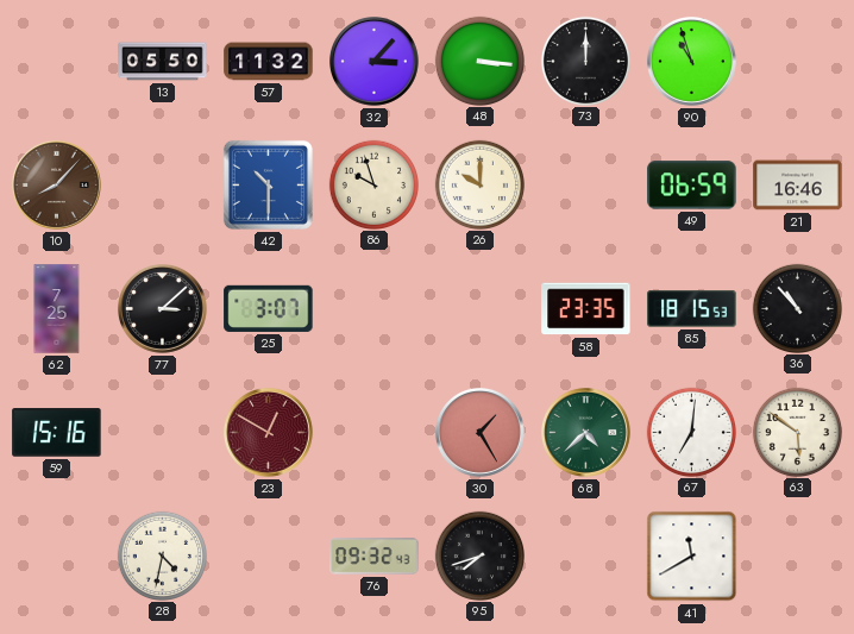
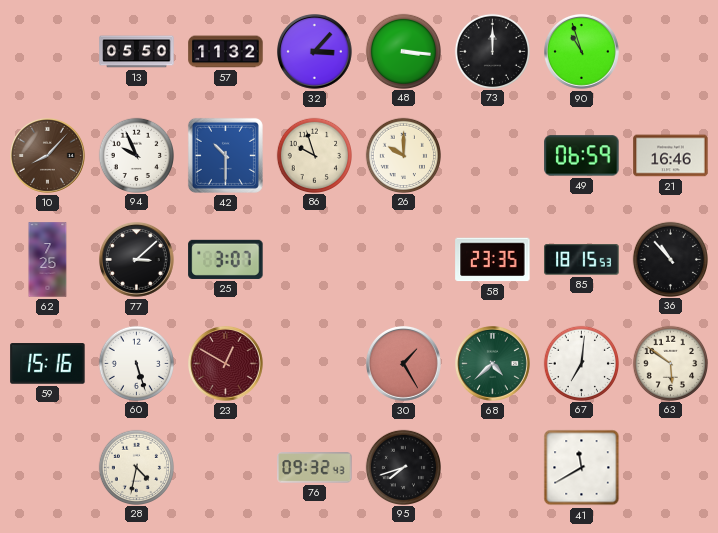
94: none -> 9:56 (136, 155)
60: none -> 5:27 (136, 363)
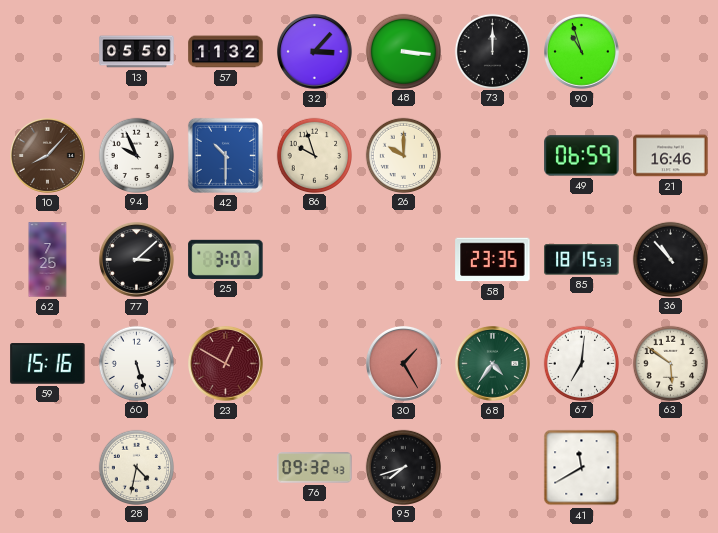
68: 4:38 -> 4:36 (493, 364)
